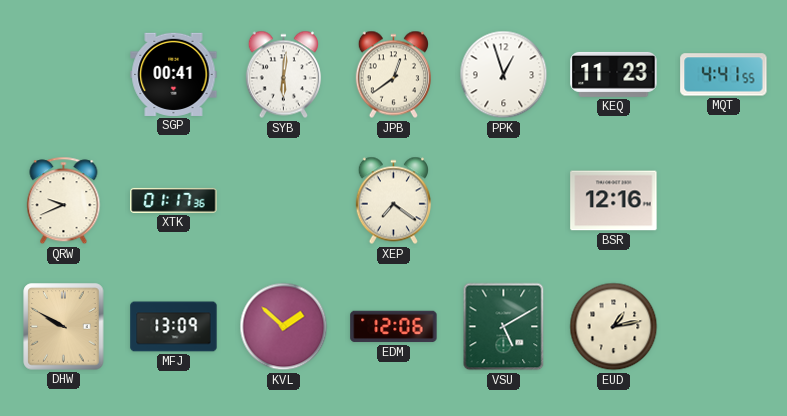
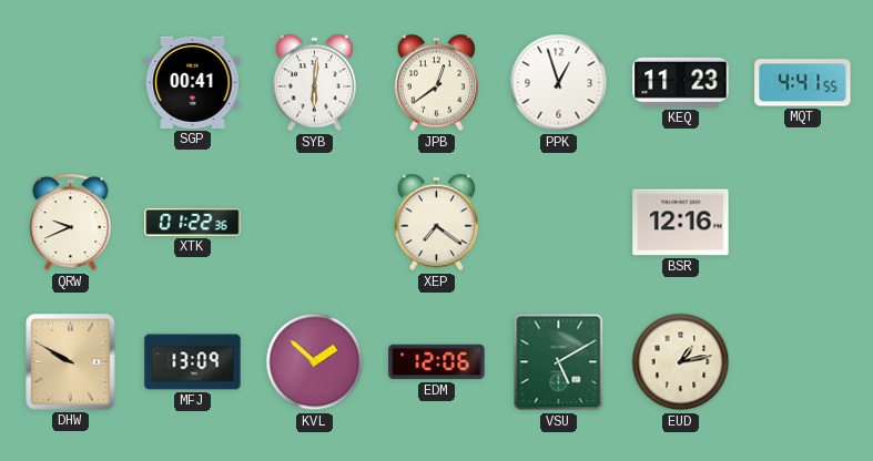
XTK: 01:17 -> 01:22 (193, 222)
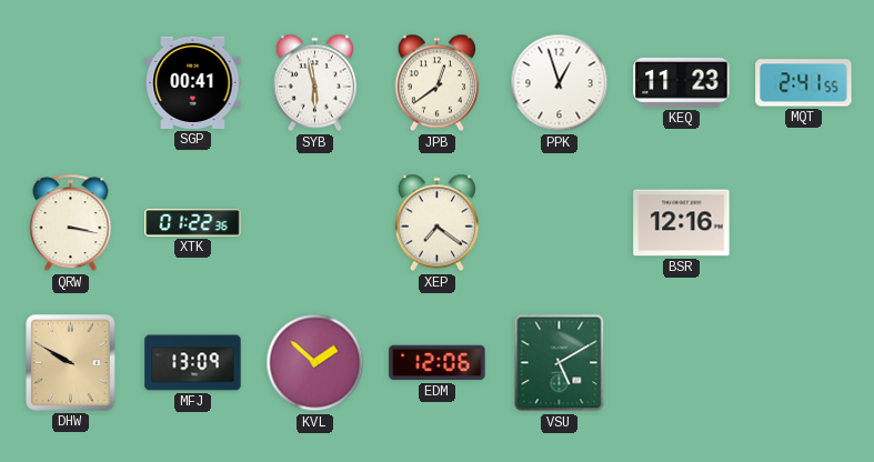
SYB: 6:01 -> 5:58 (314, 83)
MQT: 4:41 -> 2:41 (804, 83)
QRW: 9:41 -> 3:17 (71, 223)
EUD: 1:13 -> none (681, 362)
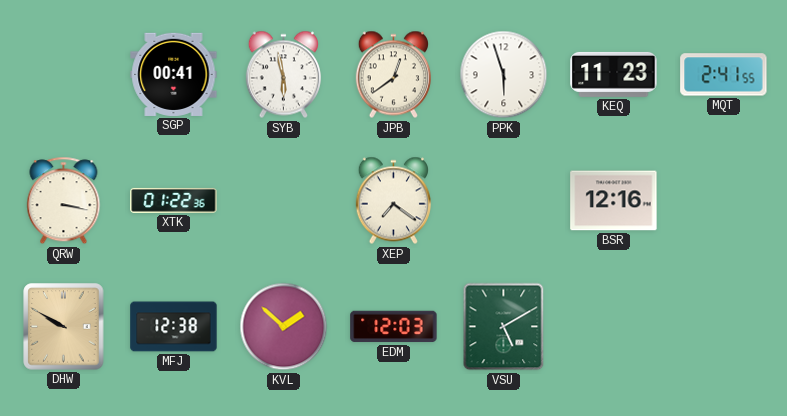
PPK: 12:57 -> 5:57 (504, 75)
MFJ: 13:09 -> 12:38 (174, 327)
EDM: 12:06 -> 12:03 (394, 327)
